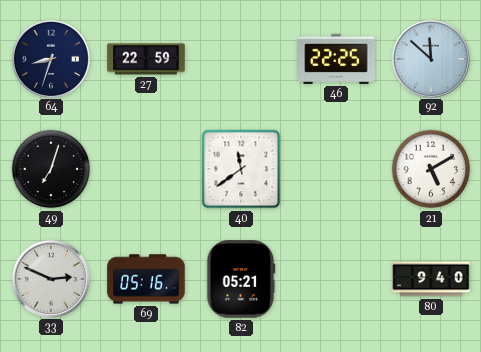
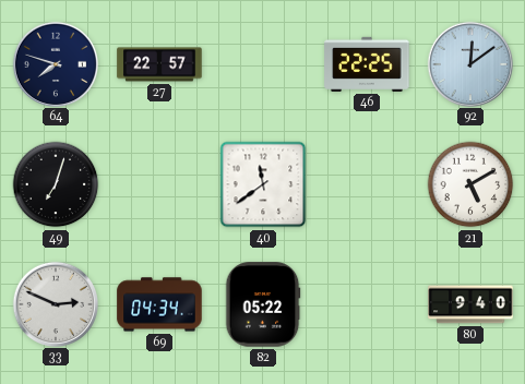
64: 8:33 -> 7:48 (55, 63)
27: 22:59 -> 22:57 (159, 64)
92: 11:52 -> 12:09 (469, 63)
69: 05:16 -> 04:34 (159, 304)
82: 05:21 -> 05:22 (263, 304)
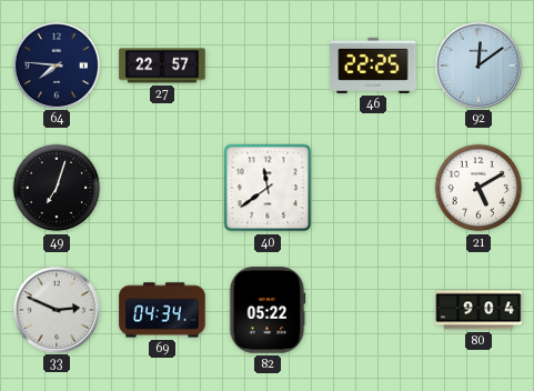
64: 7:48 -> 7:46 (56, 64)
80: 9:40 -> 9:04 (478, 310)
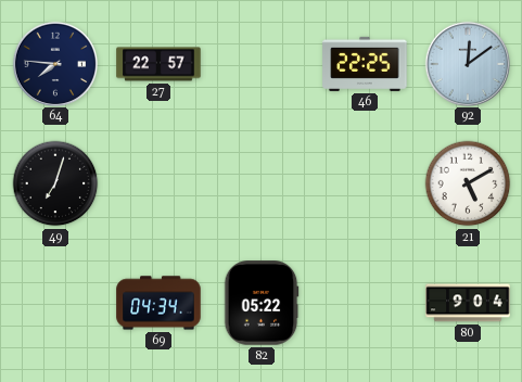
40: 11:39 -> none (268, 188)
33: 2:49 -> none (56, 309)
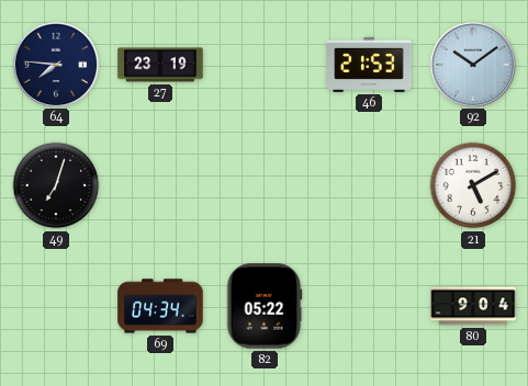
27: 22:57 -> 23:19 (160, 65)
46: 22:25 -> 21:53 (369, 65)
92: 12:09 -> 10:09 (472, 64)
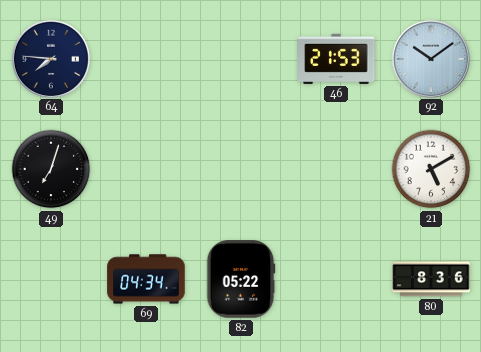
27: 23:19 -> none (160, 65)
80: 9:04 -> 8:36 (431, 279)
